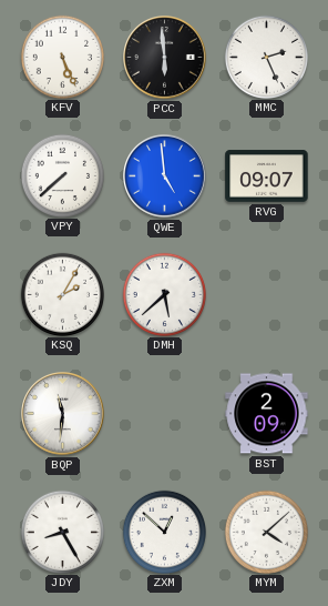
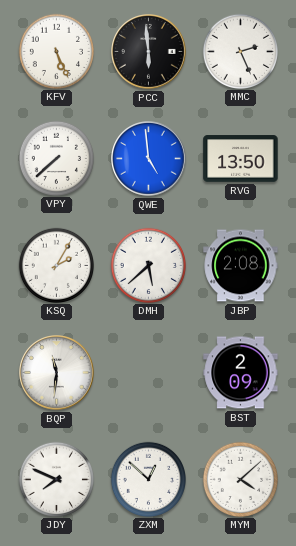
RVG: 09:07 -> 13:50 (241, 159)
JBP: none -> 2:08 (241, 266)
JDY: 8:25 -> 7:49 (56, 479)
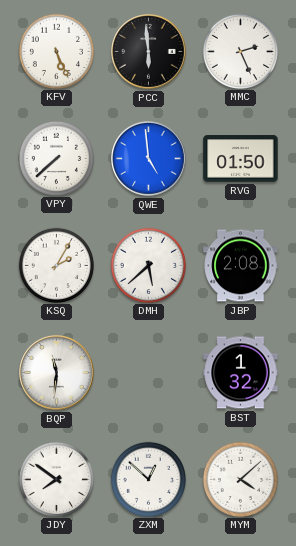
RVG: 13:50 -> 01:50 (241, 159)
BST: 2:09 -> 1:32 (241, 373)
JDY: 7:49 -> 7:51 (56, 479)
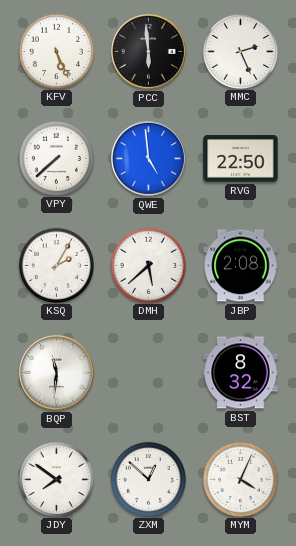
RVG: 01:50 -> 22:50 (241, 159)
BST: 1:32 -> 8:32 (241, 373)
MYM: 4:08 -> 4:04 (240, 479)
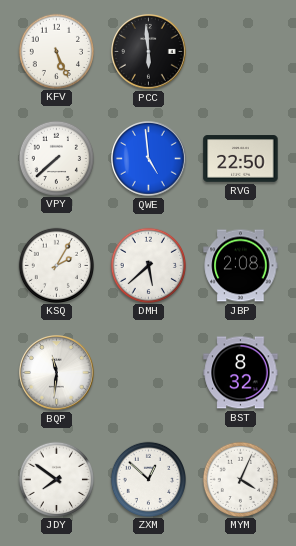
MMC: 2:26 -> none (240, 51)
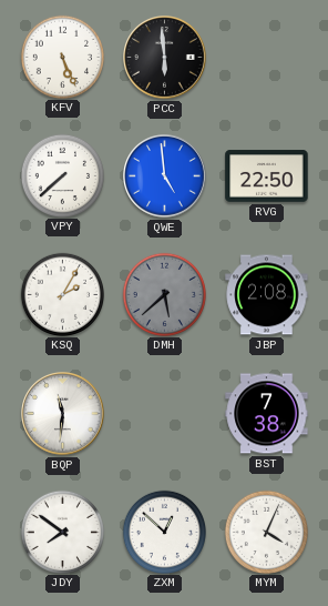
DMH dial: white -> grey (164, 294)
BST: 8:32 -> 7:38 (267, 414)
